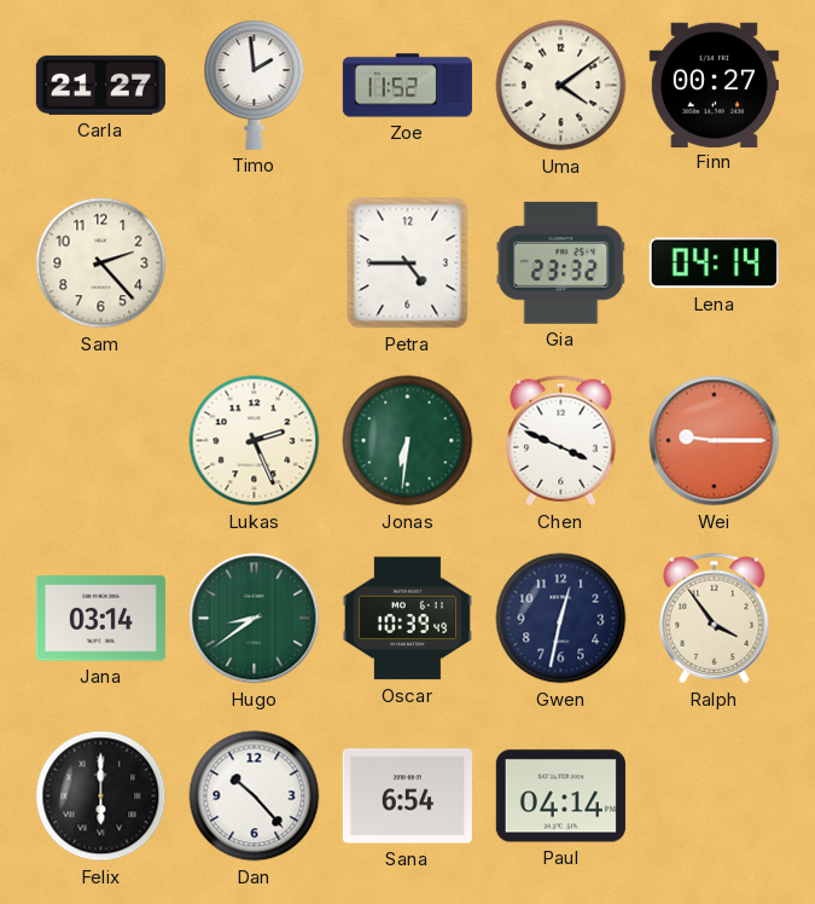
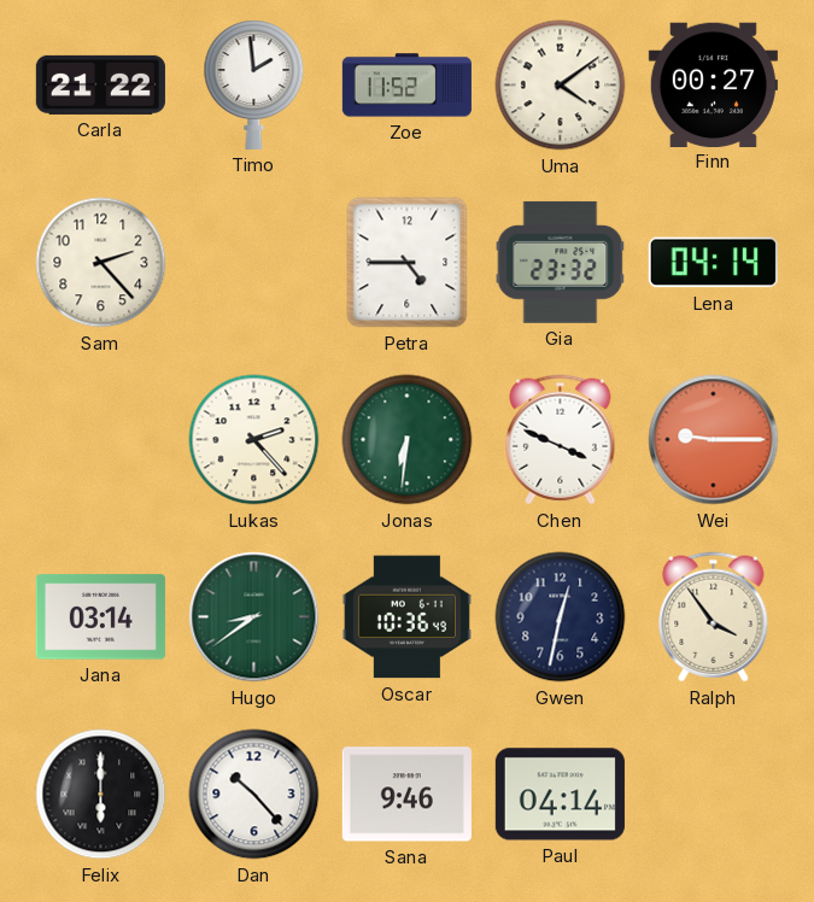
Carla: 21:27 -> 21:22 (100, 84)
Lukas: 2:26 -> 2:23 (254, 440)
Oscar: 10:39 -> 10:36 (406, 617)
Sana: 6:54 -> 9:46 (406, 795)
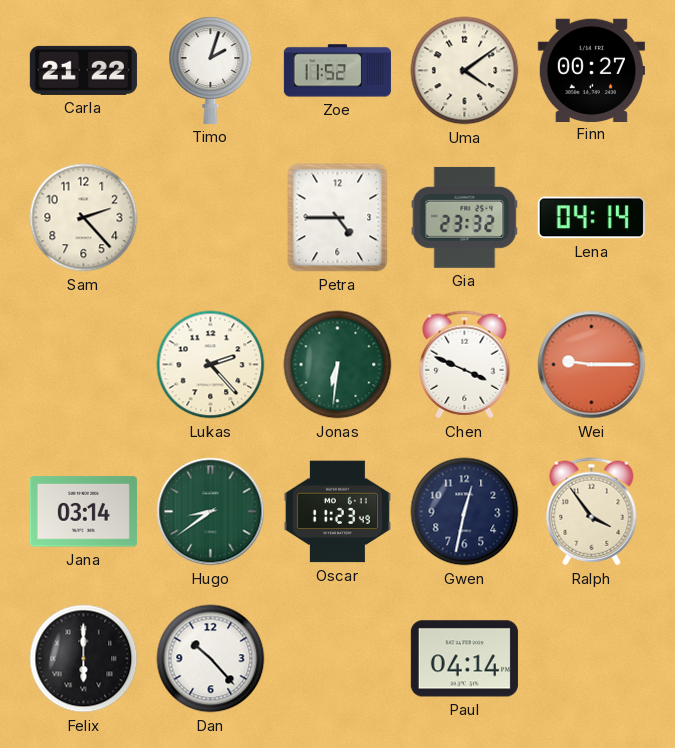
Timo: 1:59 -> 2:03 (211, 70)
Oscar: 10:36 -> 11:23 (337, 512)
Sana: 9:46 -> none (406, 795)
